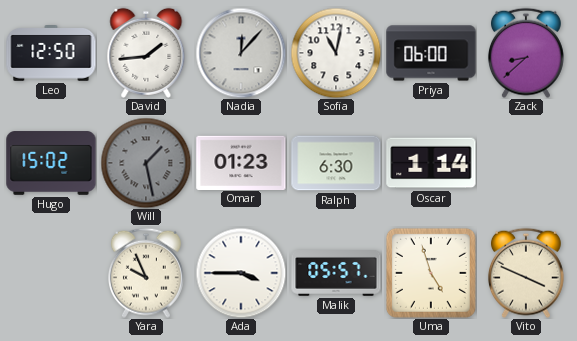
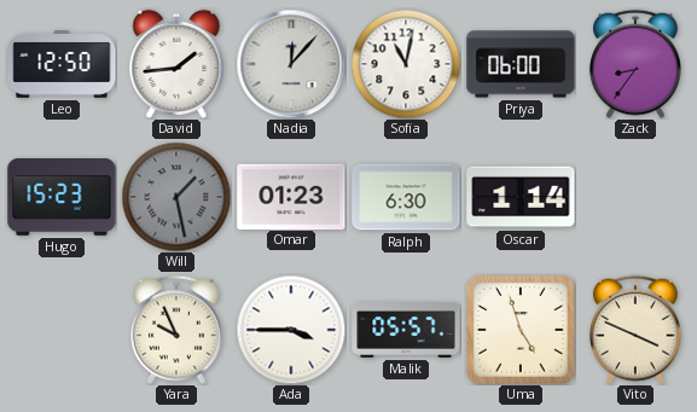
Zack: 8:38 -> 8:36 (635, 64)
Hugo: 15:02 -> 15:23 (62, 197)
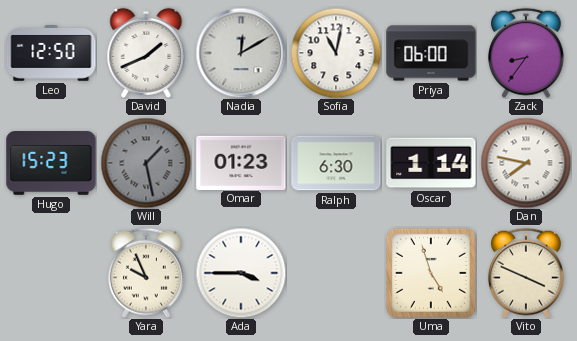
David: 1:44 -> 1:41 (146, 53)
Nadia: 12:07 -> 12:10 (241, 53)
Dan: none -> 7:47 (526, 163)
Malik: 05:57 -> none (406, 331)
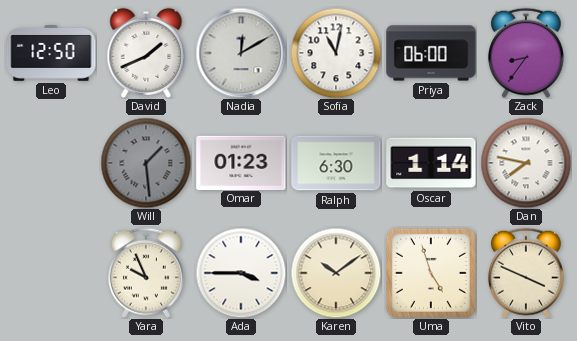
Hugo: 15:23 -> none (51, 163)
Will: 1:28 -> 1:29 (146, 163)
Karen: none -> 10:09 (336, 273)
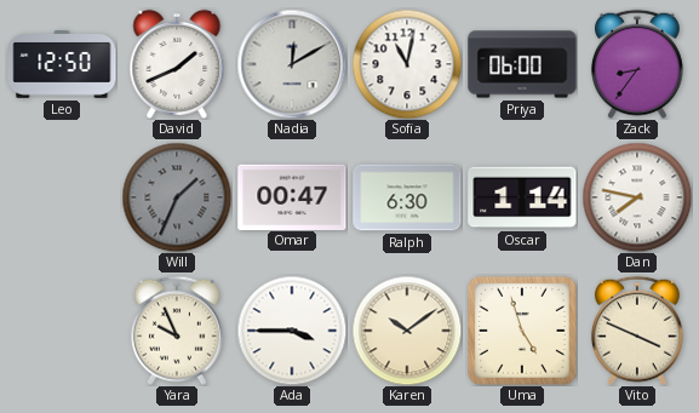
Will: 1:29 -> 1:34 (177, 197)
Omar: 01:23 -> 00:47 (292, 196)
